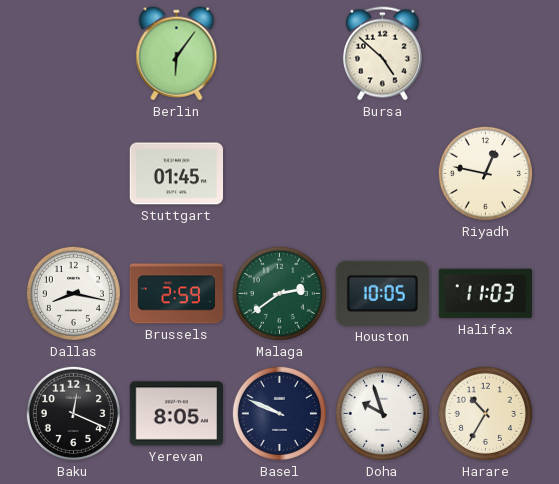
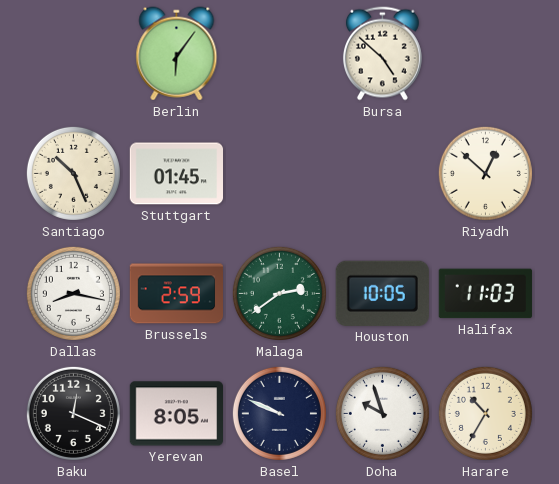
Santiago: none -> 10:26 (73, 173)
Riyadh: 12:47 -> 12:52 (485, 173)
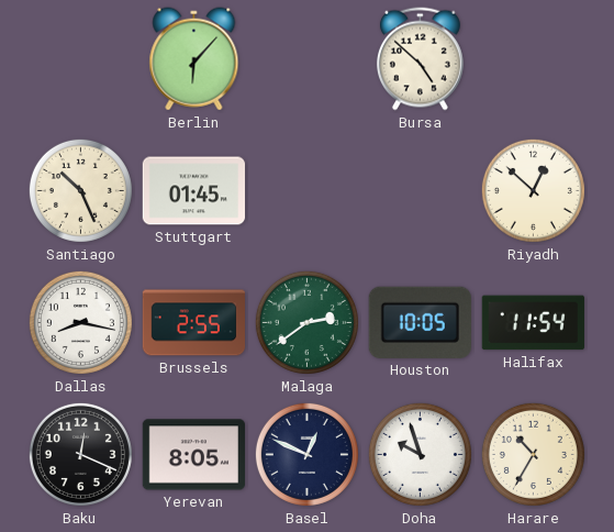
Berlin: 6:06 -> 6:07 (194, 59)
Brussels: 2:59 -> 2:55 (194, 323)
Halifax: 11:03 -> 11:54 (533, 323)
Basel: 9:49 -> 12:49 (306, 454)
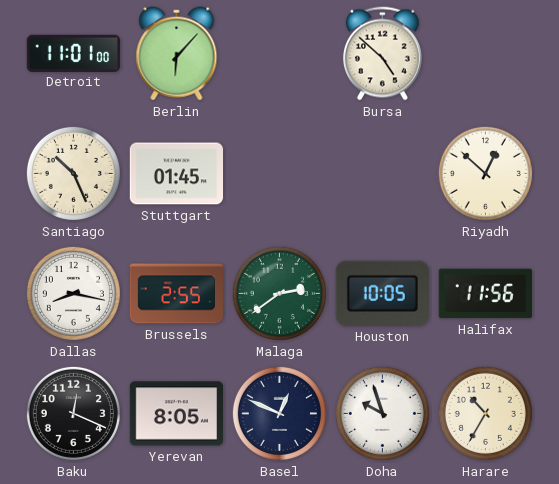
Detroit: none -> 11:01 (74, 53)
Halifax: 11:54 -> 11:56 (485, 294)
